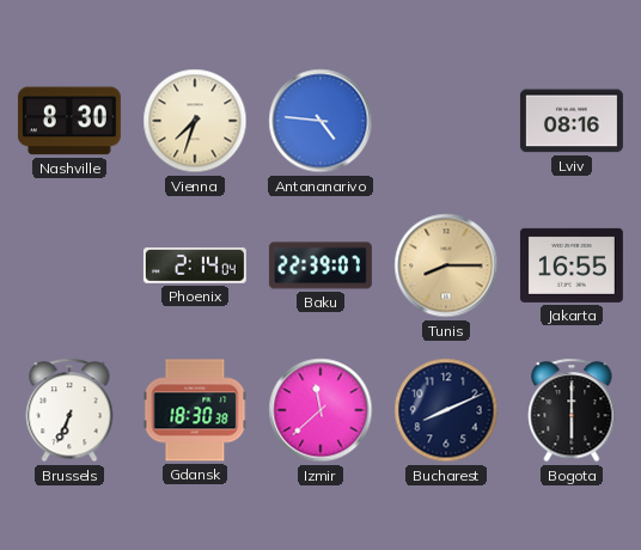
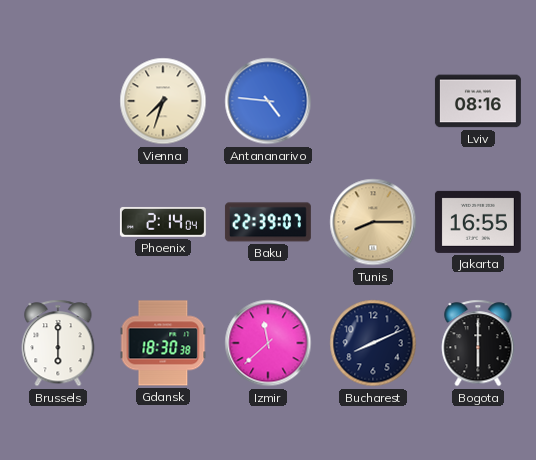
Nashville: 8:30 -> none (69, 121)
Brussels: 6:34 -> 6:00 (58, 343)
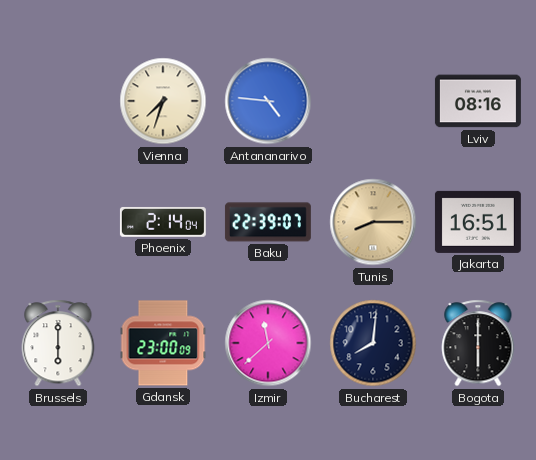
Jakarta: 16:55 -> 16:51 (478, 222)
Gdansk: 18:30 -> 23:00 (163, 343)
Bucharest: 8:11 -> 8:01 (373, 343)
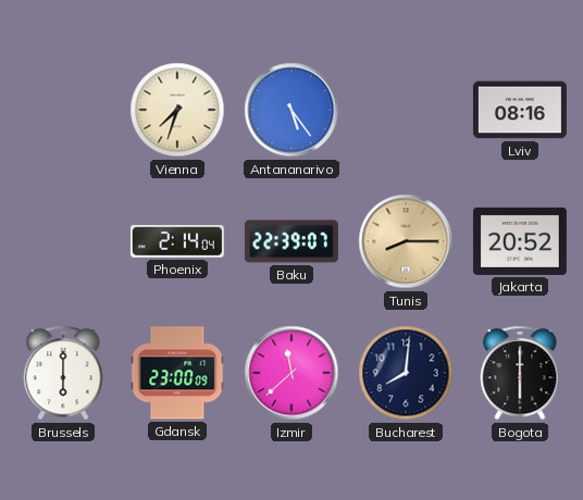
Antananarivo: 4:46 -> 5:24 (291, 110)
Jakarta: 16:51 -> 20:52 (520, 241)
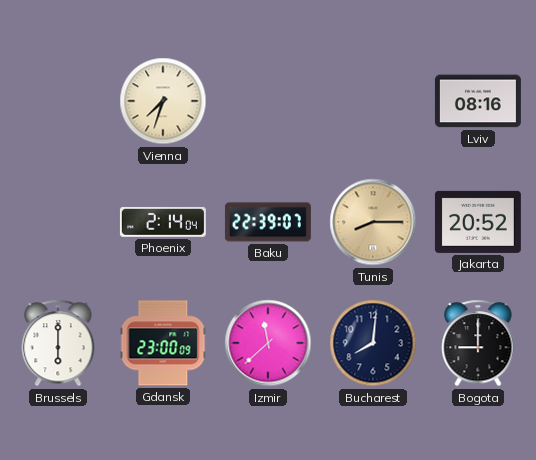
Antananarivo: 5:24 -> none (291, 110)
Bogota: 6:00 -> 9:00 (478, 343)
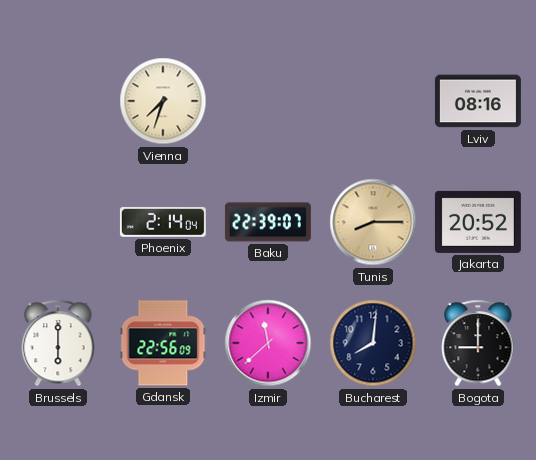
Gdansk: 23:00 -> 22:56 (163, 343)
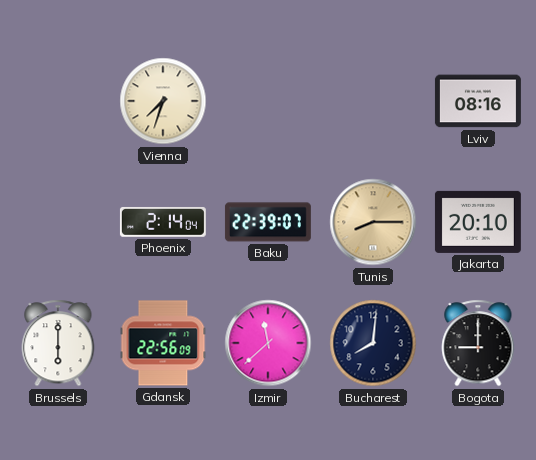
Jakarta: 20:52 -> 20:10 (478, 222)
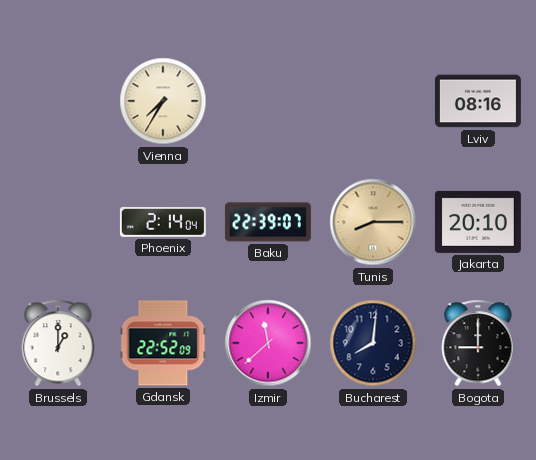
Vienna: 7:33 -> 7:35 (163, 101)
Brussels: 6:00 -> 1:00 (58, 343)
Gdansk: 22:56 -> 22:52 (163, 343)
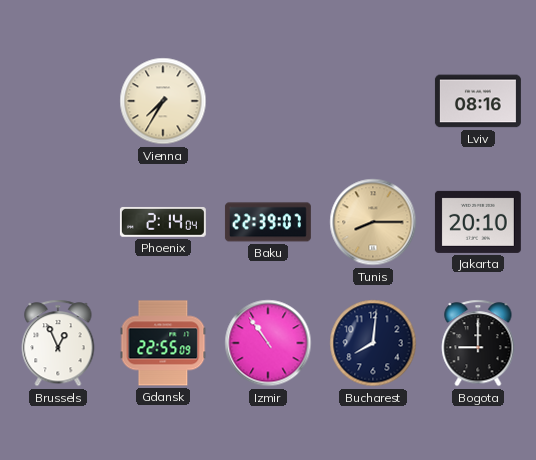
Brussels: 1:00 -> 12:56 (58, 343)
Gdansk: 22:52 -> 22:55 (163, 343)
Izmir: 11:38 -> 10:54 (268, 343)
